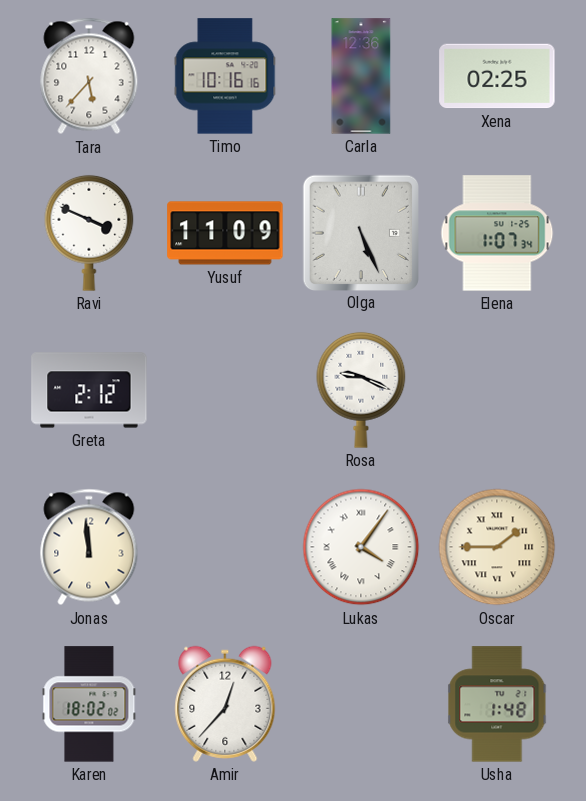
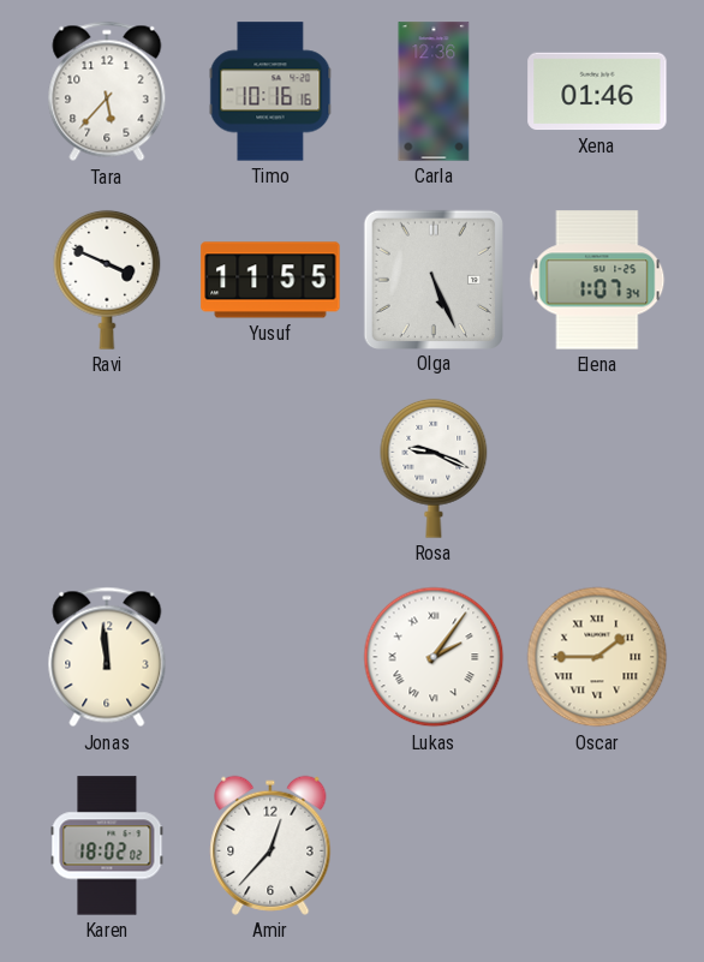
Xena: 02:25 -> 01:46 (597, 91)
Yusuf: 11:09 -> 11:55 (270, 280)
Greta: 2:12 -> none (89, 390)
Lukas: 4:06 -> 2:06 (434, 657)
Usha: 1:48 -> none (497, 704)
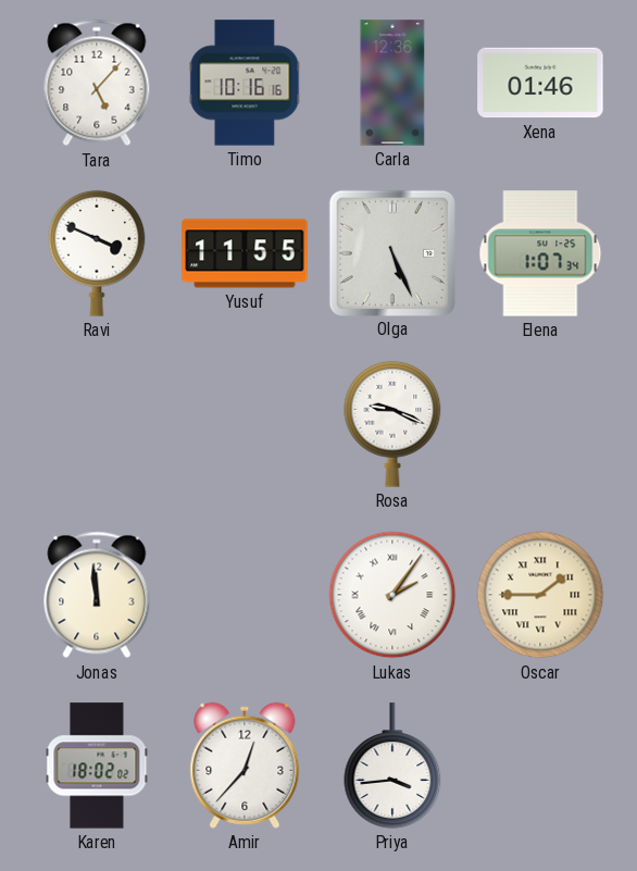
Tara: 5:37 -> 5:07 (97, 83)
Priya: none -> 3:44 (392, 766)
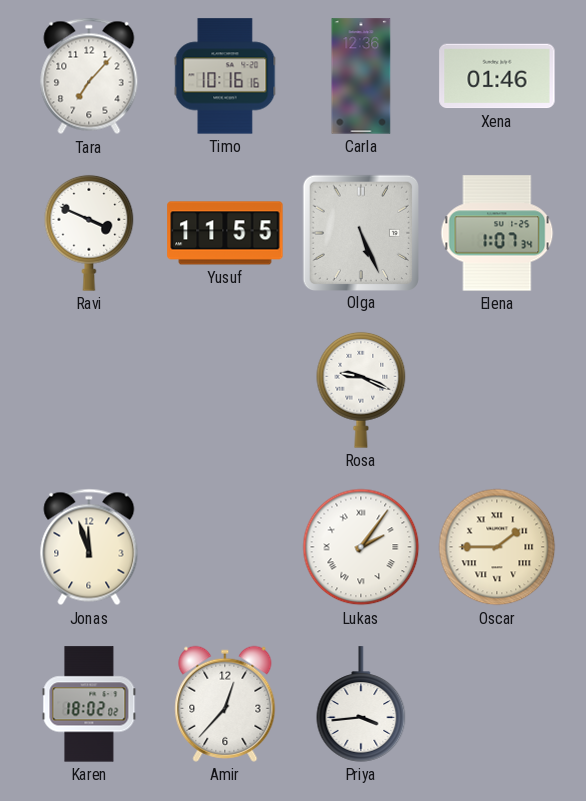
Tara: 5:07 -> 7:07 (89, 76)
Jonas: 11:59 -> 11:57 (89, 547)
